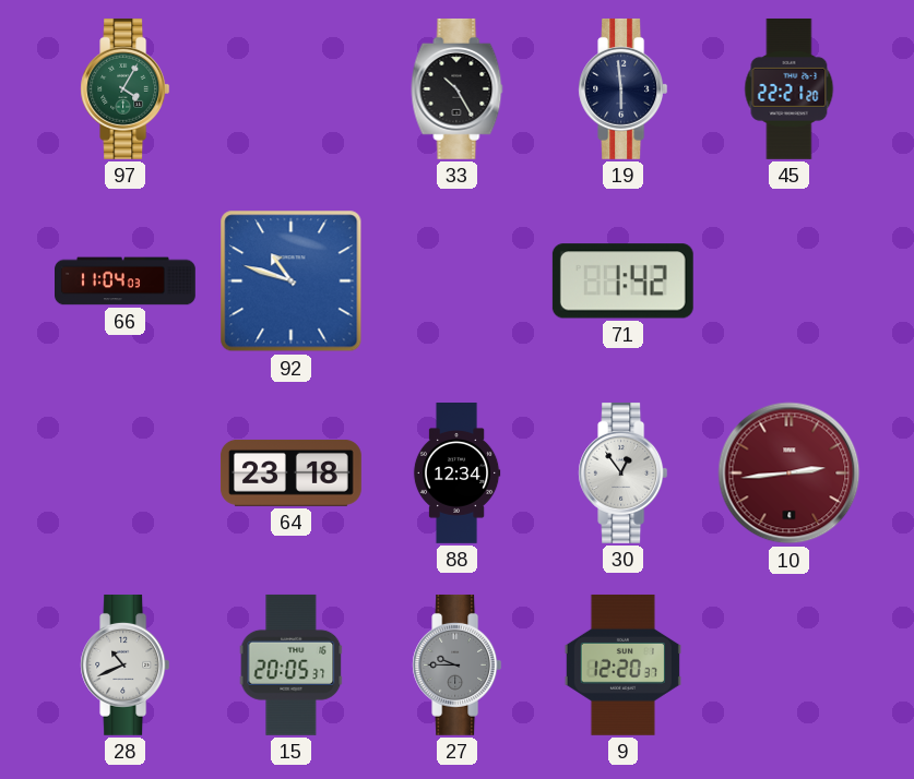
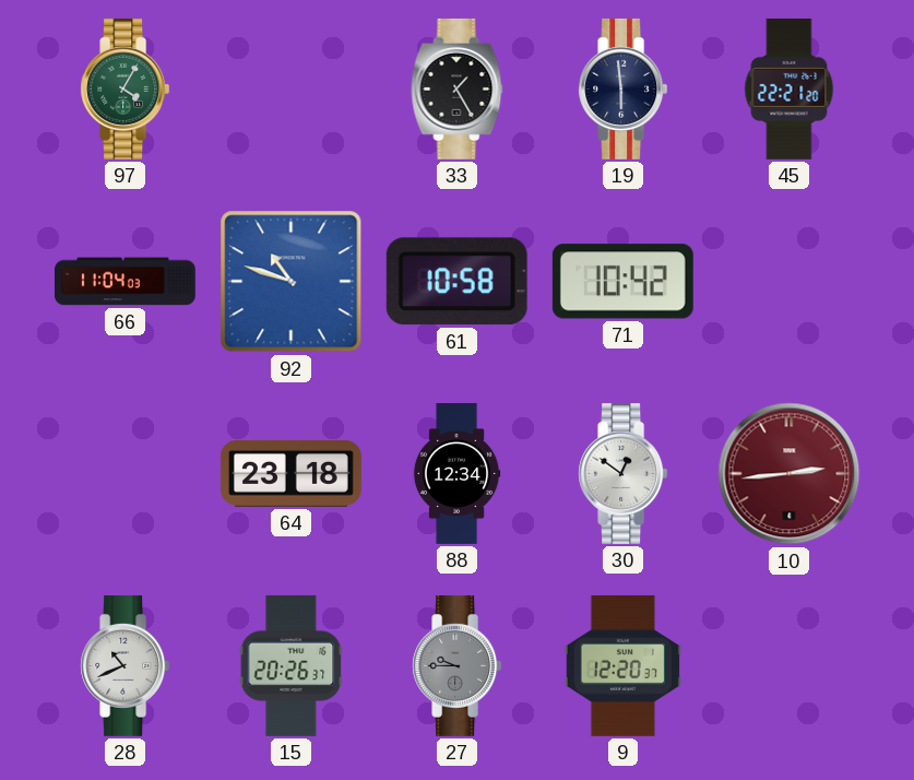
33: 10:25 -> 1:25 (458, 88)
61: none -> 10:58 (456, 282)
71: 1:42 -> 10:42 (622, 282)
30: 12:54 -> 12:51 (624, 473)
15: 20:05 -> 20:26 (292, 665)
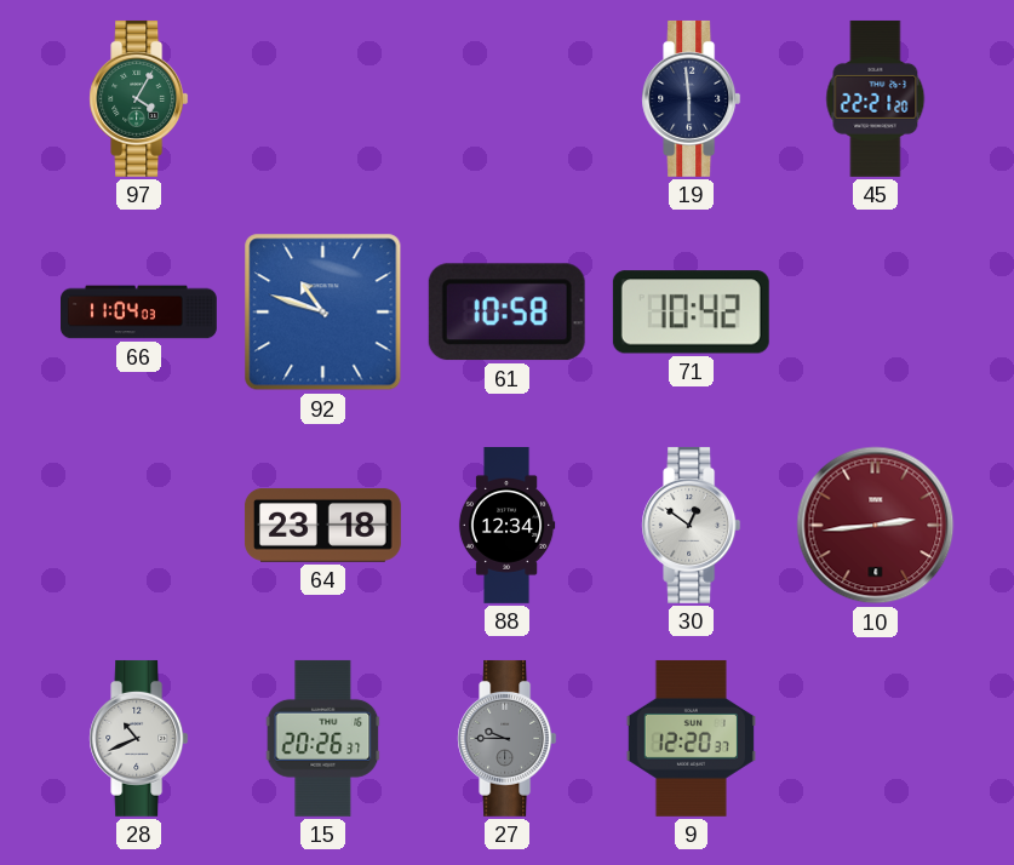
33: 1:25 -> none (458, 88)
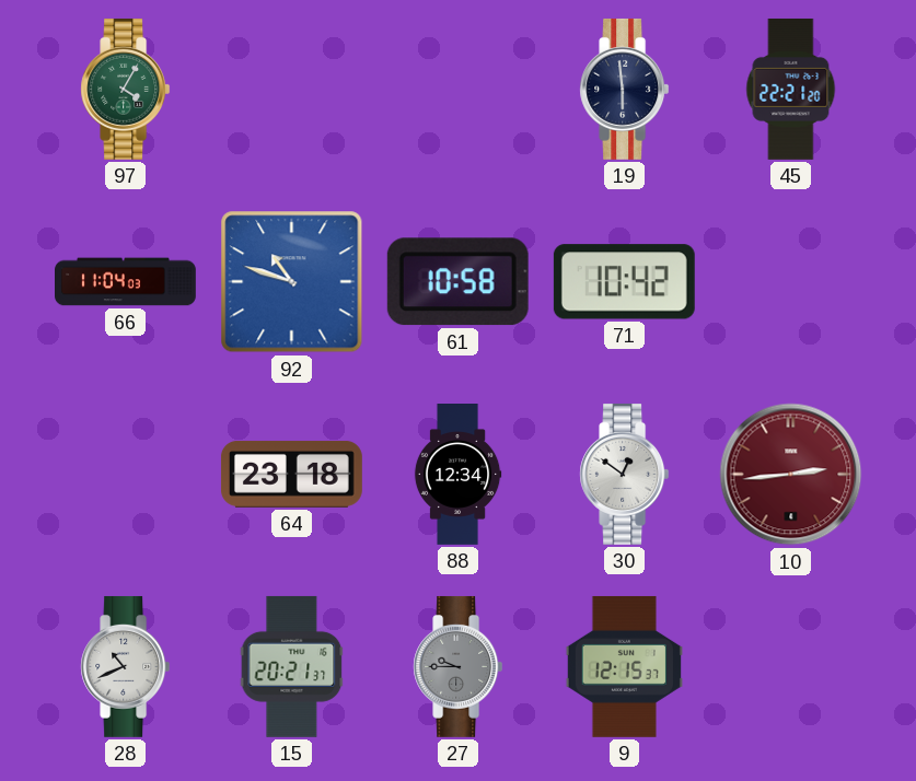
15: 20:26 -> 20:21 (292, 666)
9: 12:20 -> 12:15 (624, 666)
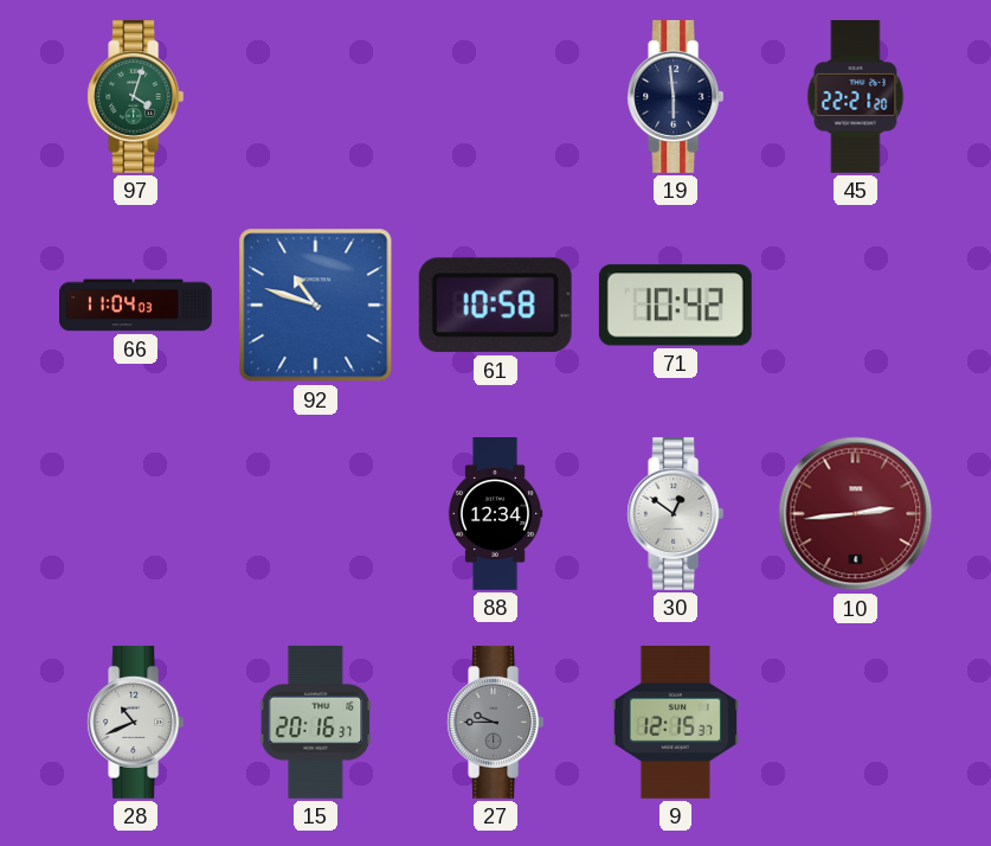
97: 4:05 -> 4:03 (136, 96)
64: 23:18 -> none (291, 474)
15: 20:21 -> 20:16 (316, 722)
